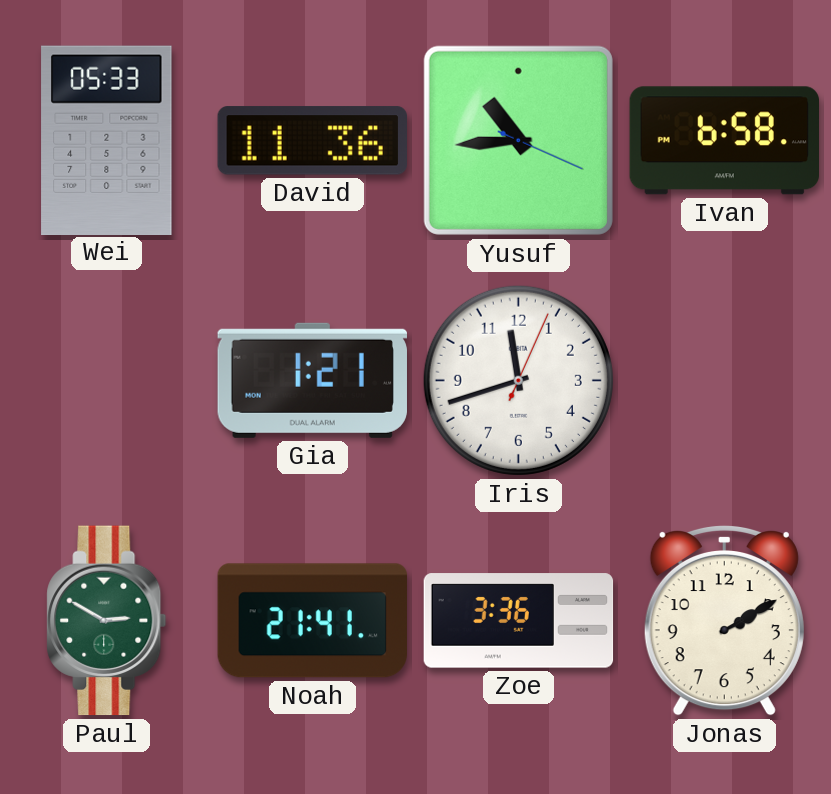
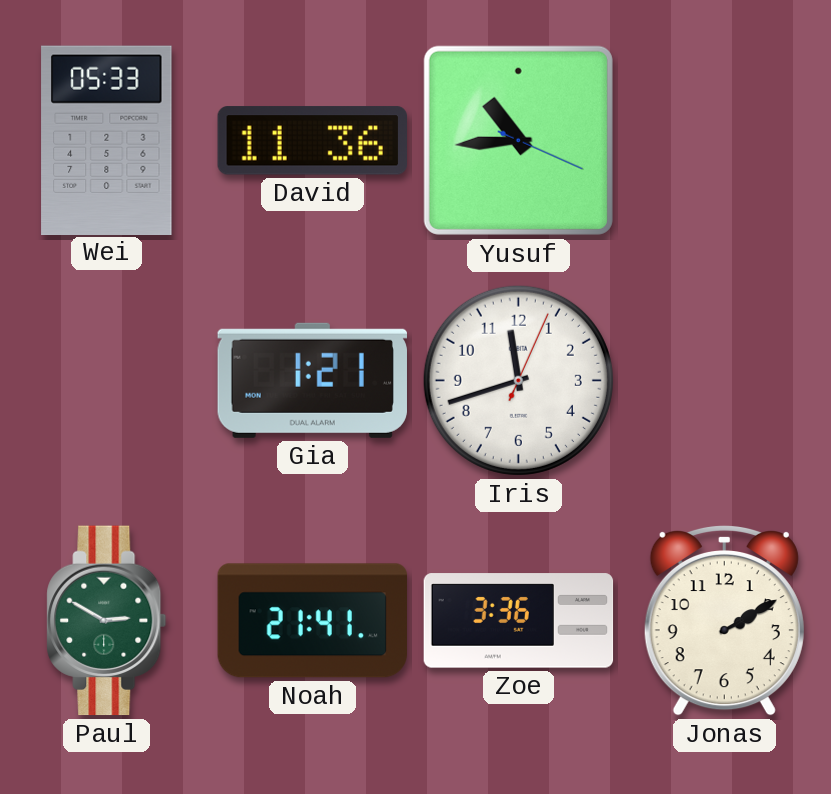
Ivan: 6:58 -> none (724, 141)
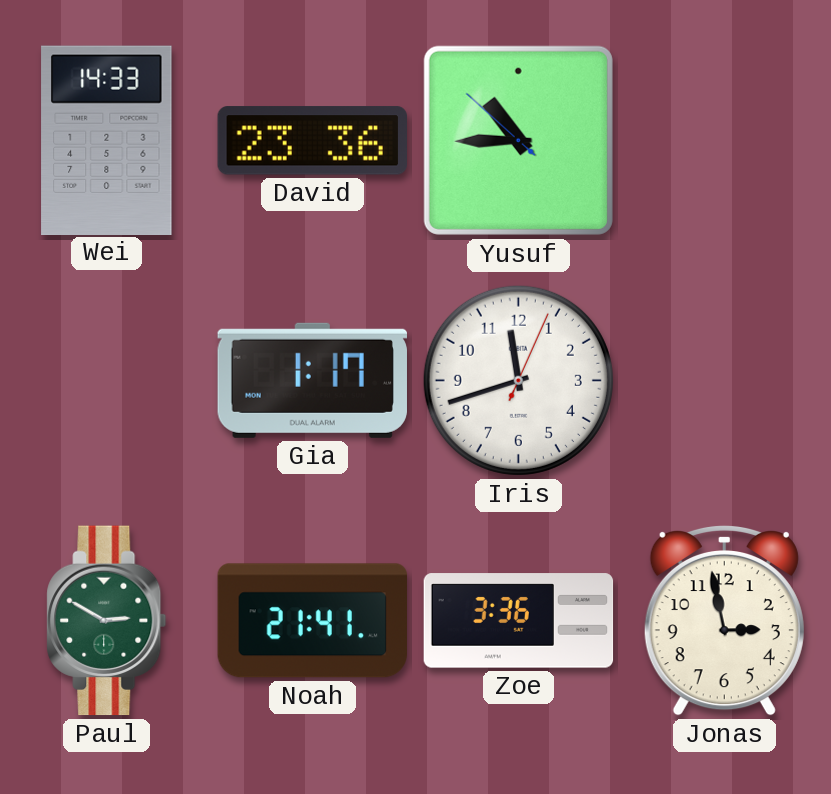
Wei: 05:33 -> 14:33 (107, 140)
David: 11:36 -> 23:36 (312, 141)
Yusuf: 10:44:19 -> 10:44:52 (518, 140)
Gia: 1:21 -> 1:17 (312, 380)
Jonas: 2:10 -> 2:58 (724, 620)
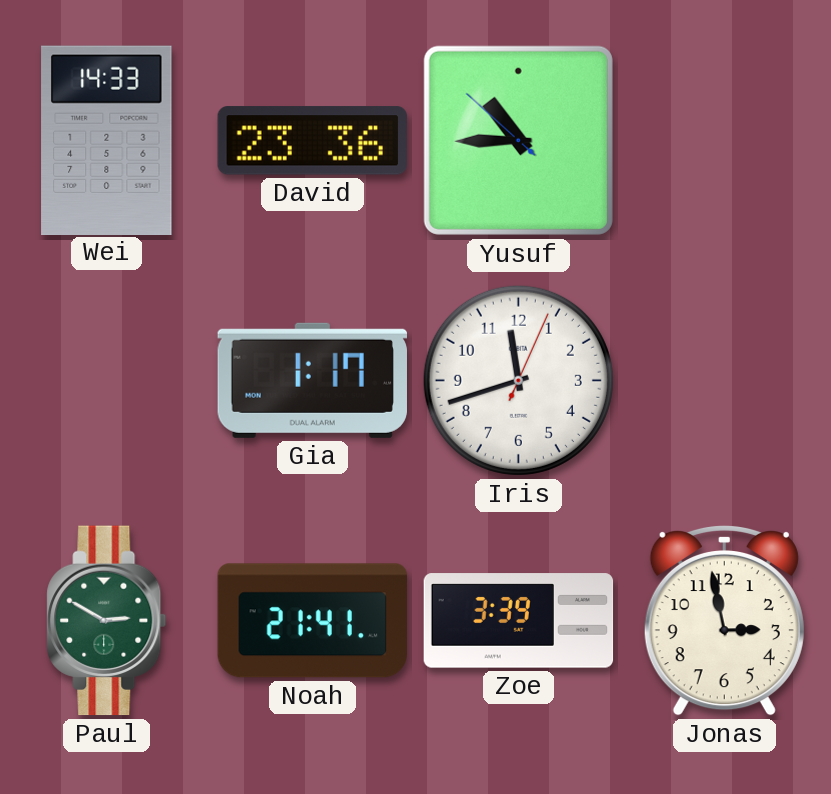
Zoe: 3:36 -> 3:39 (519, 621)
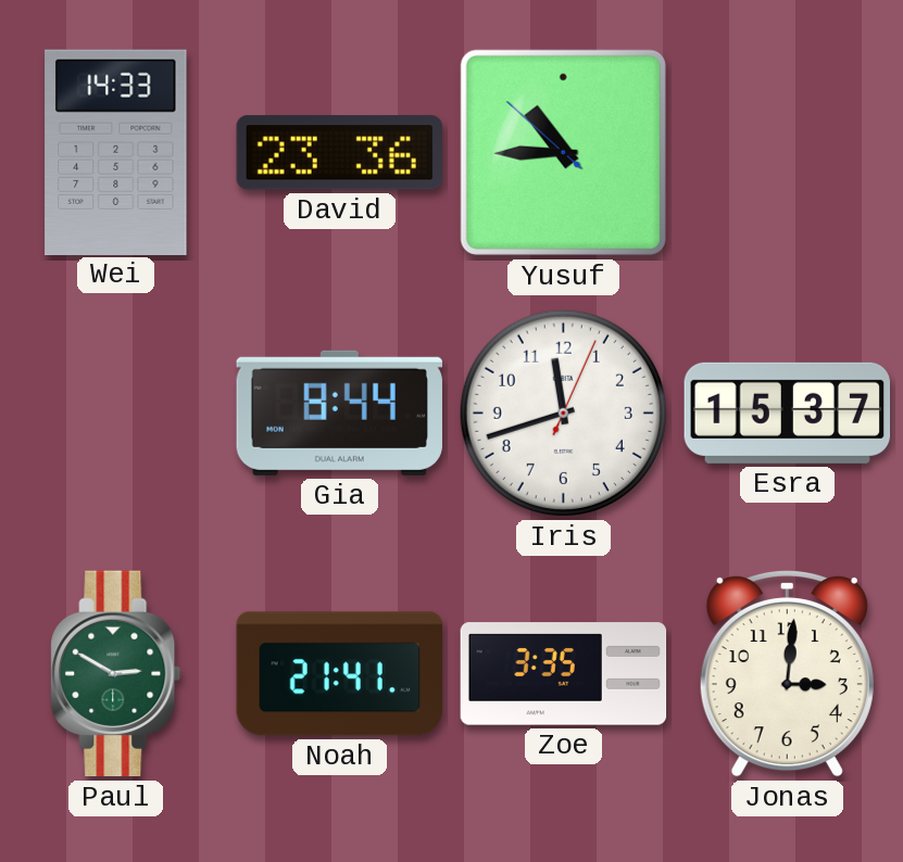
Gia: 1:17 -> 8:44 (339, 413)
Esra: none -> 15:37 (787, 413)
Zoe: 3:39 -> 3:35 (564, 674)
Jonas: 2:58 -> 3:01 (787, 673)
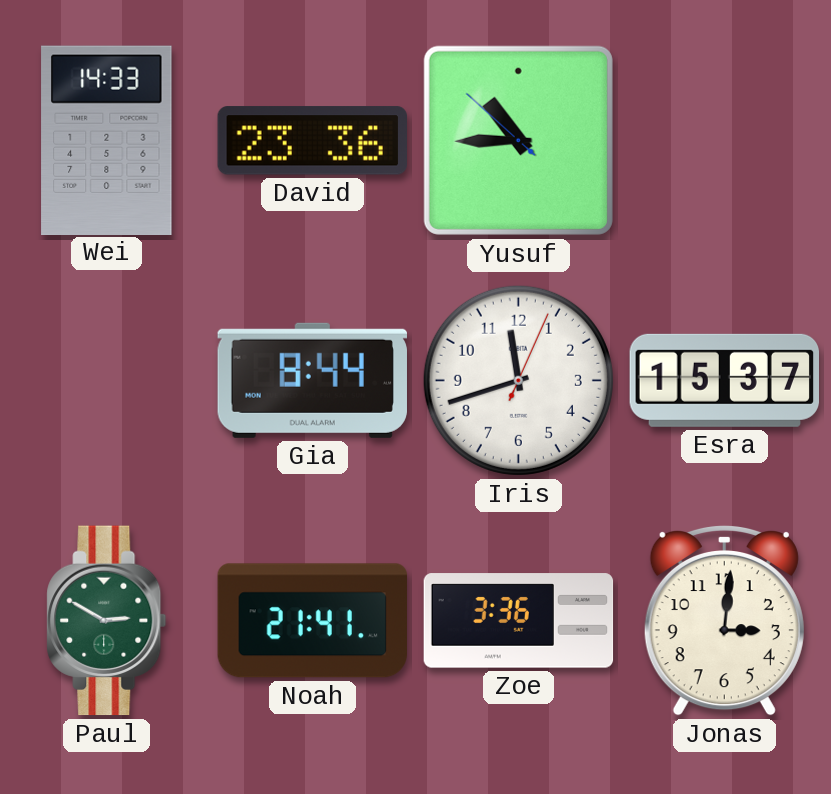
Zoe: 3:35 -> 3:36 (519, 621)
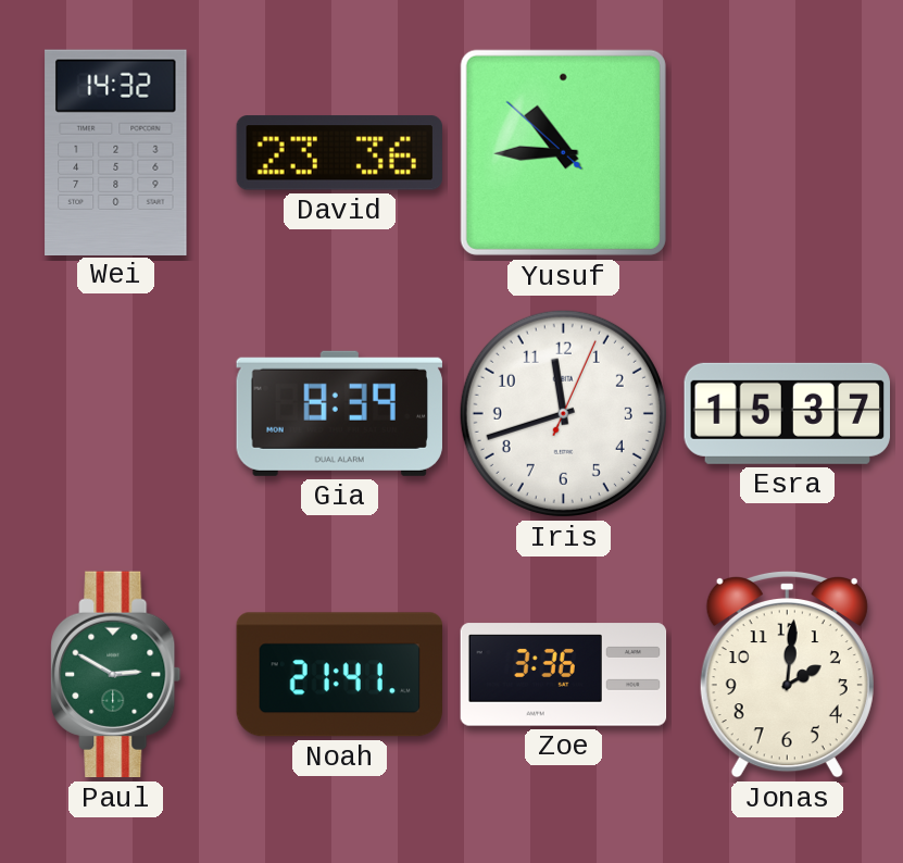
Wei: 14:33 -> 14:32 (116, 152)
Gia: 8:44 -> 8:39 (339, 413)
Jonas: 3:01 -> 2:01 (787, 674)
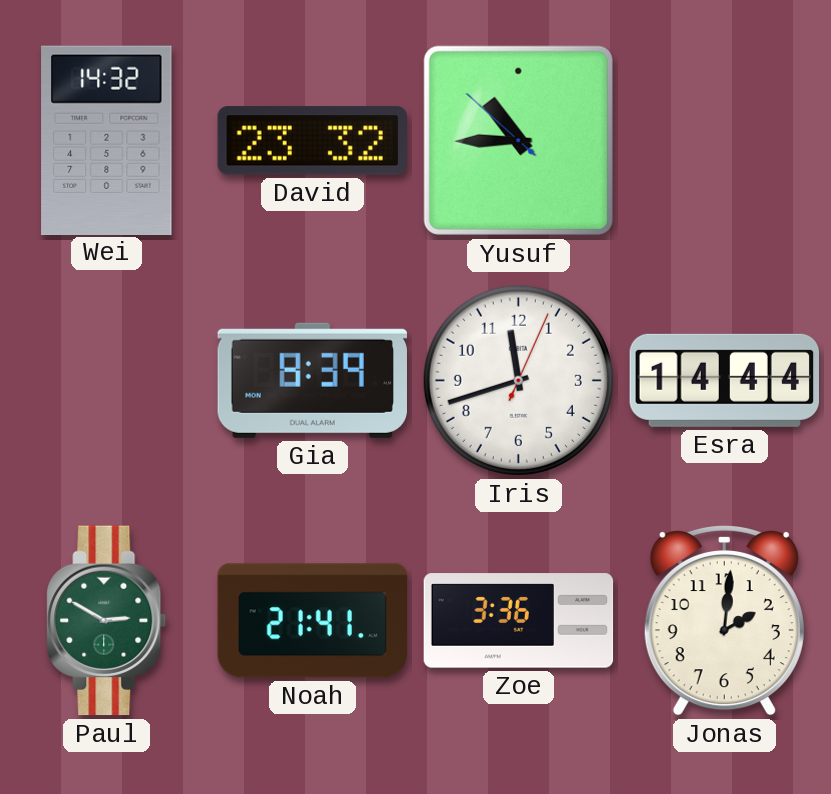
David: 23:36 -> 23:32 (312, 141)
Esra: 15:37 -> 14:44 (724, 380)
